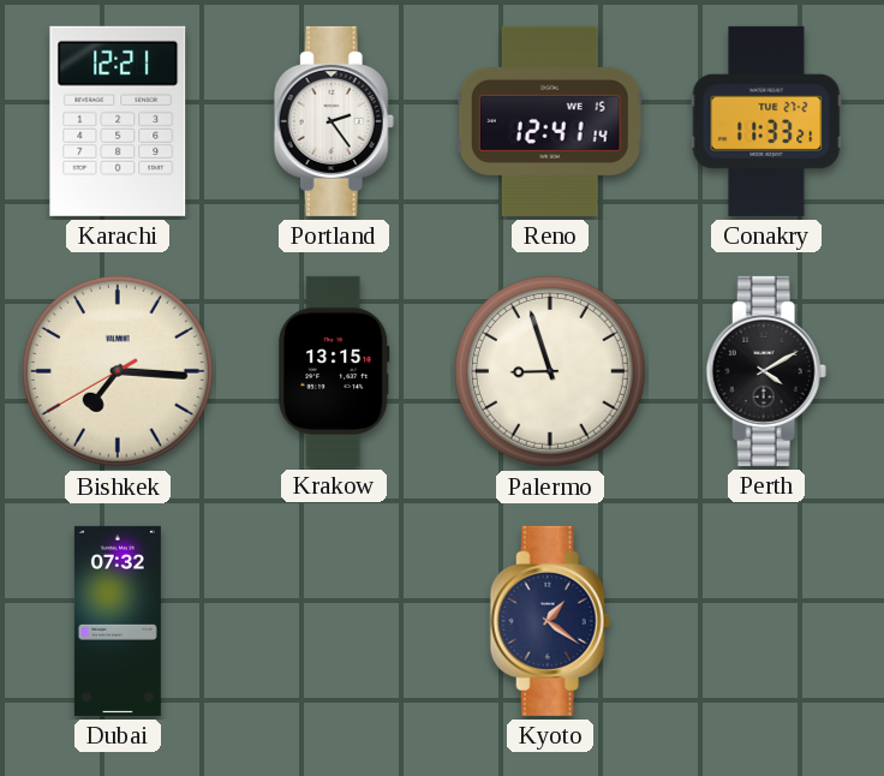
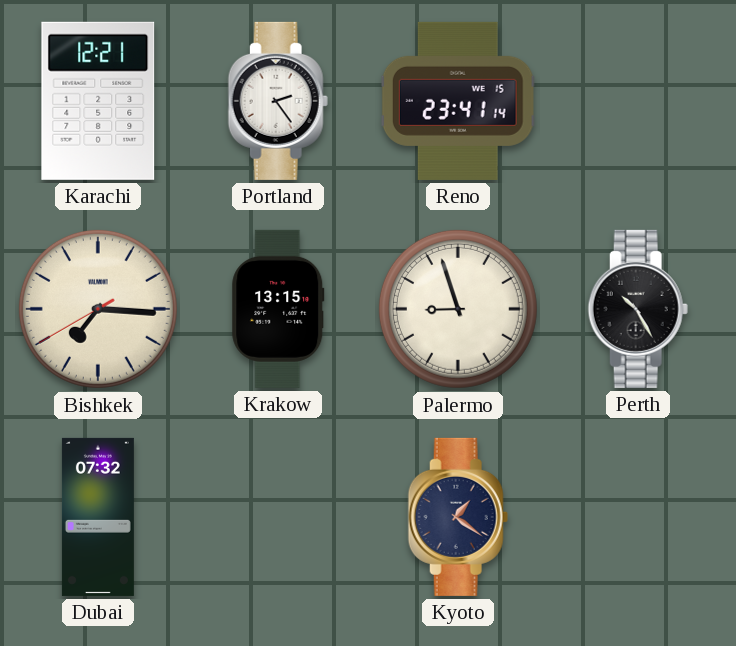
Reno: 12:41 -> 23:41 (458, 101)
Conakry: 11:33 -> none (766, 121)
Perth: 4:10 -> 10:25 (638, 309)
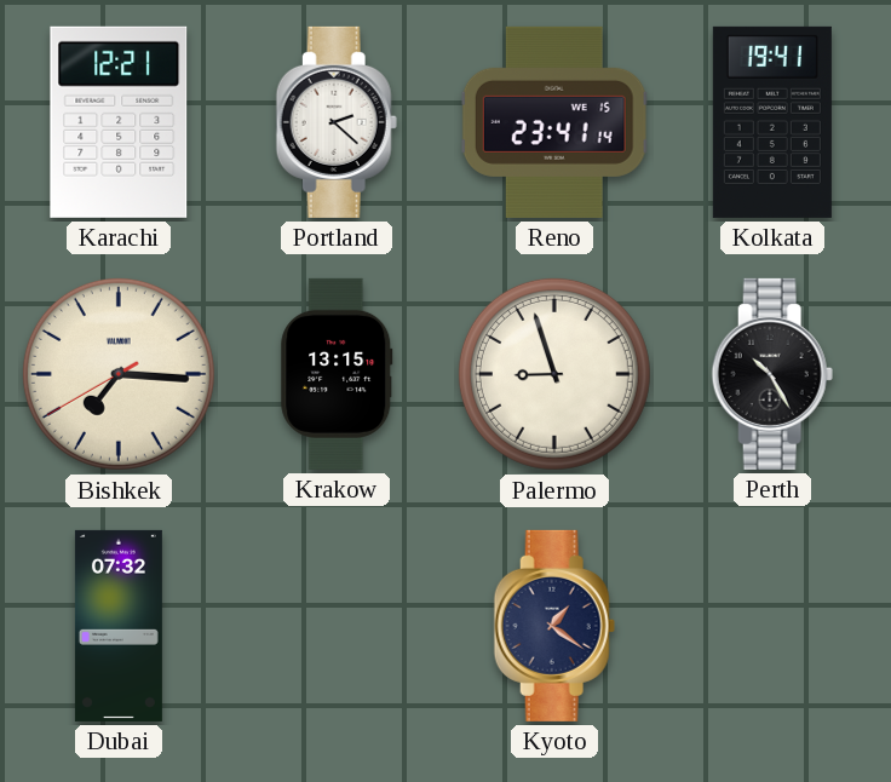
Portland: 2:24 -> 2:22 (337, 122)
Kolkata: none -> 19:41 (772, 122)
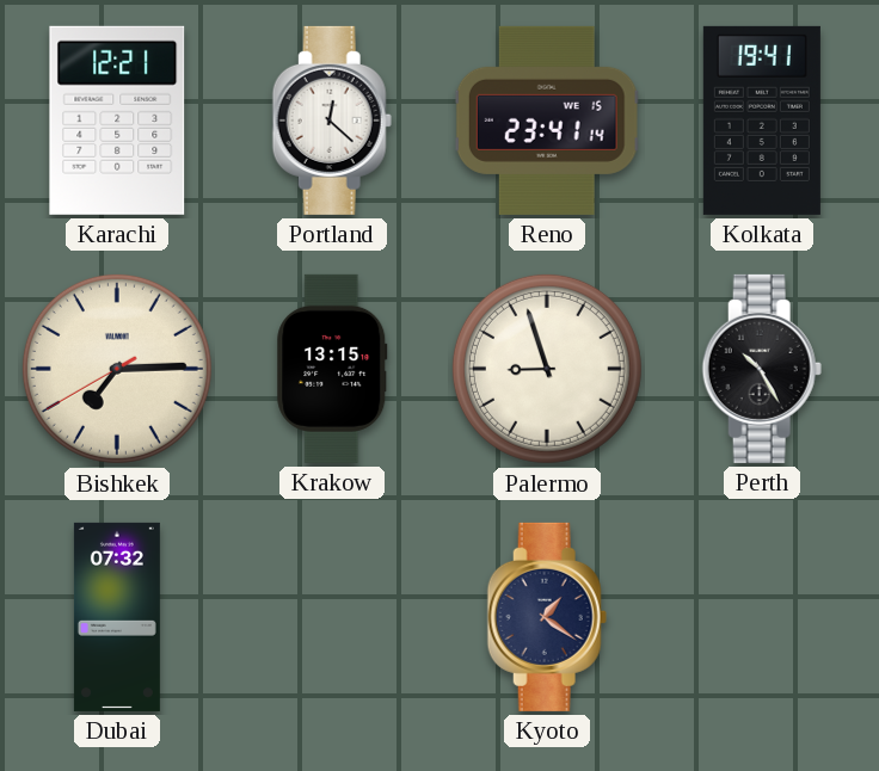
Portland: 2:22 -> 12:22 (332, 121)
Bishkek: 7:15 -> 7:14 (117, 369)
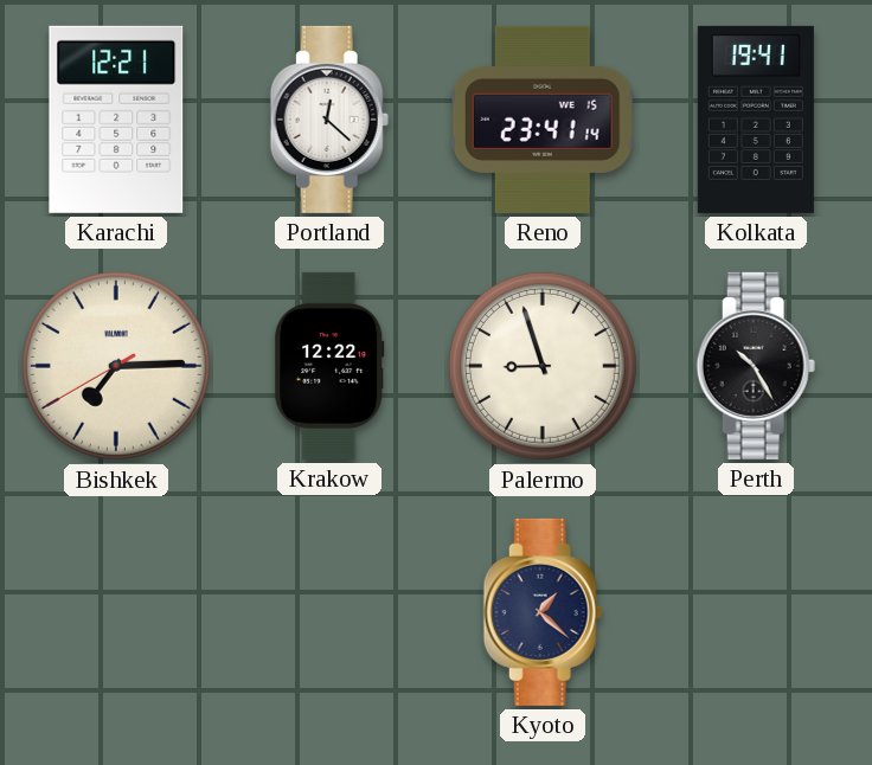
Krakow: 13:15 -> 12:22 (329, 366)
Dubai: 07:32 -> none (117, 617)
Kyoto: 1:21 -> 1:22 (543, 612)
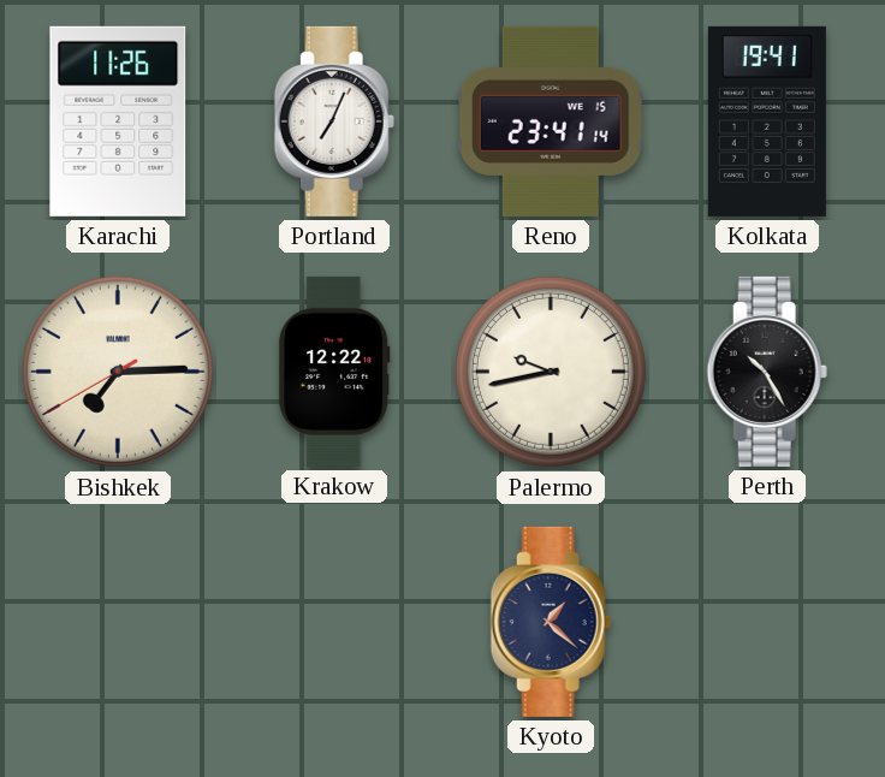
Karachi: 12:21 -> 11:26 (118, 121)
Portland: 12:22 -> 7:04 (334, 121)
Palermo: 8:57 -> 9:43 (551, 372)
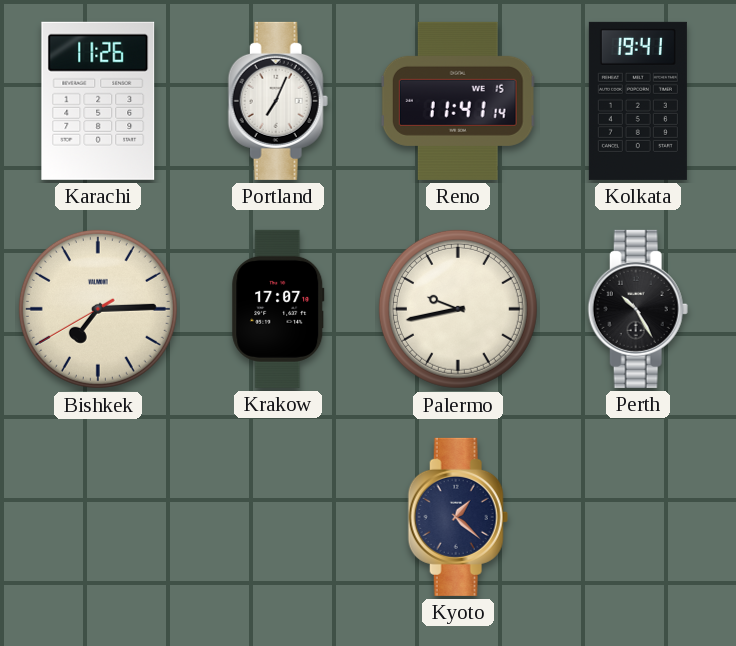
Reno: 23:41 -> 11:41 (458, 101)
Krakow: 12:22 -> 17:07 (278, 309)
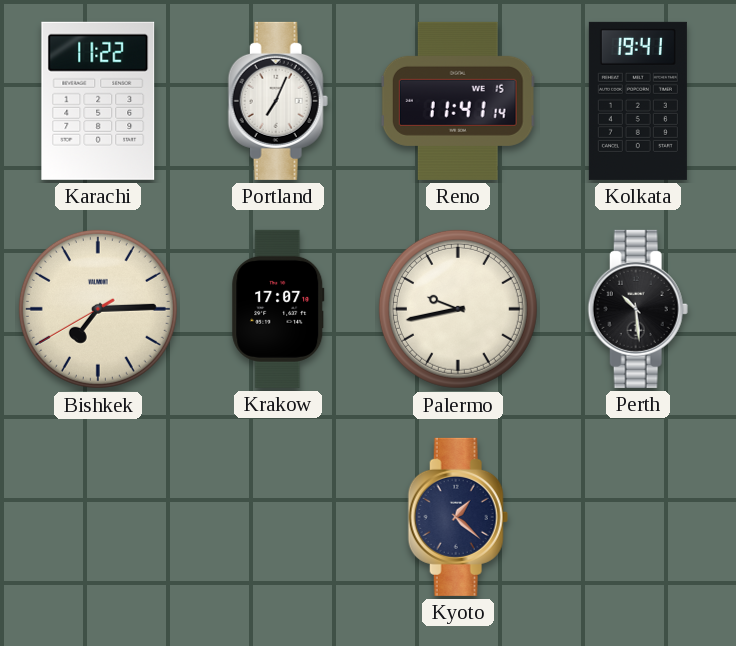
Karachi: 11:26 -> 11:22 (98, 101)
Perth: 10:25 -> 10:29 (638, 309)
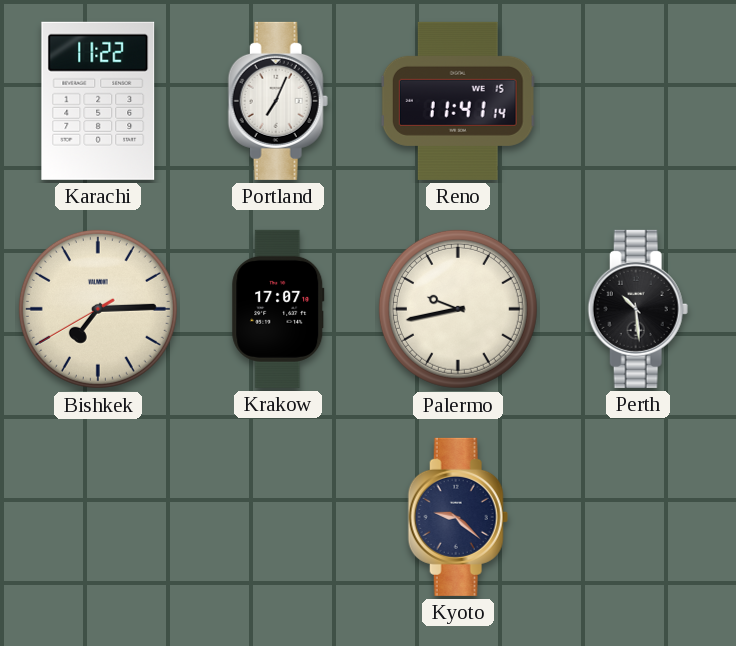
Kolkata: 19:41 -> none (638, 101)
Kyoto: 1:22 -> 9:22 (458, 517)
